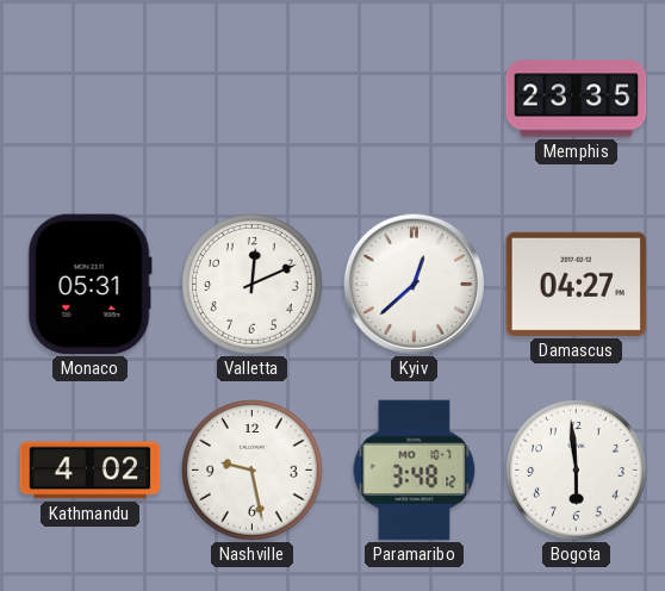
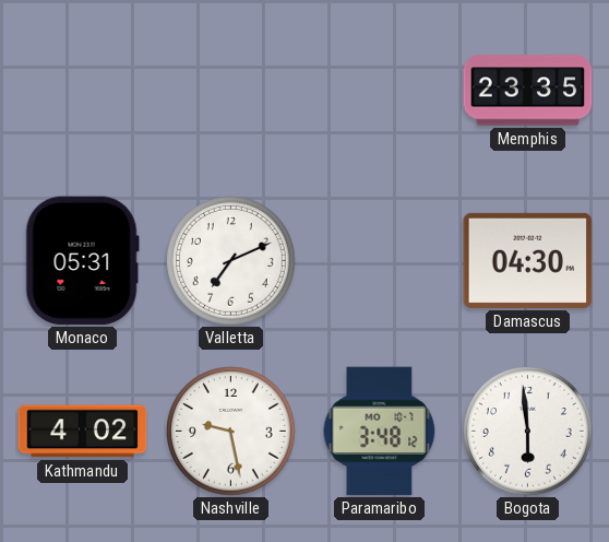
Valletta: 12:11 -> 7:11 (231, 261)
Kyiv: 12:38 -> none (414, 284)
Damascus: 04:27 -> 04:30 (528, 260)
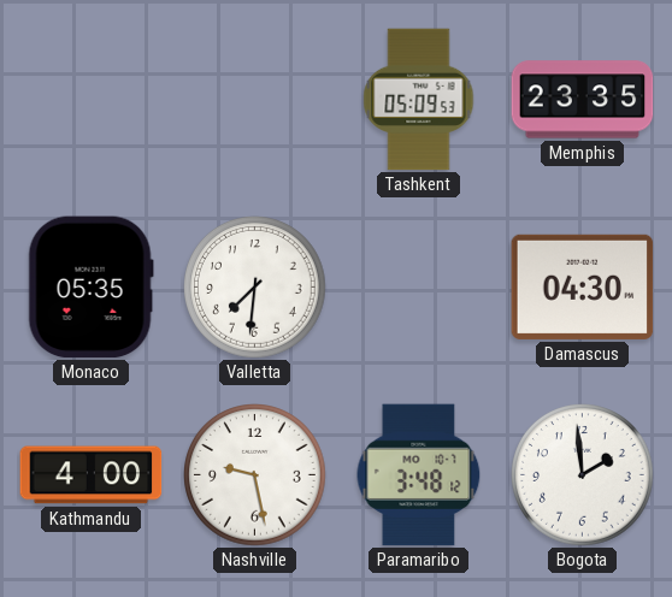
Tashkent: none -> 05:09 (419, 100)
Monaco: 05:31 -> 05:35 (90, 288)
Valletta: 7:11 -> 7:31 (255, 288)
Kathmandu: 4:02 -> 4:00 (92, 475)
Bogota: 5:59 -> 1:59 (583, 475)
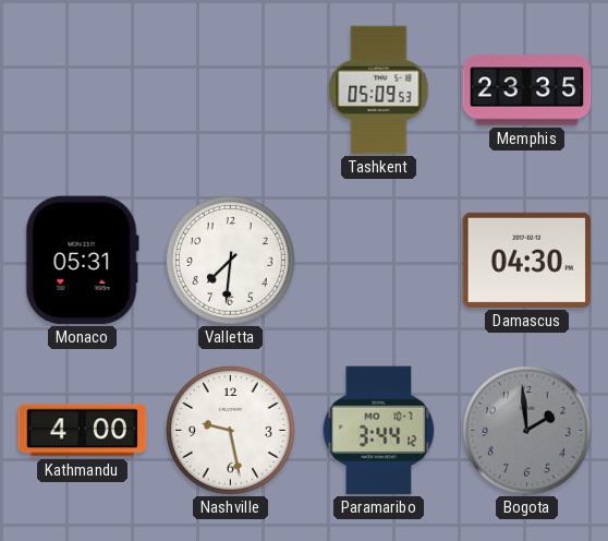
Monaco: 05:35 -> 05:31 (82, 261)
Paramaribo: 3:48 -> 3:44 (379, 431)
Bogota dial: white -> grey (527, 431)
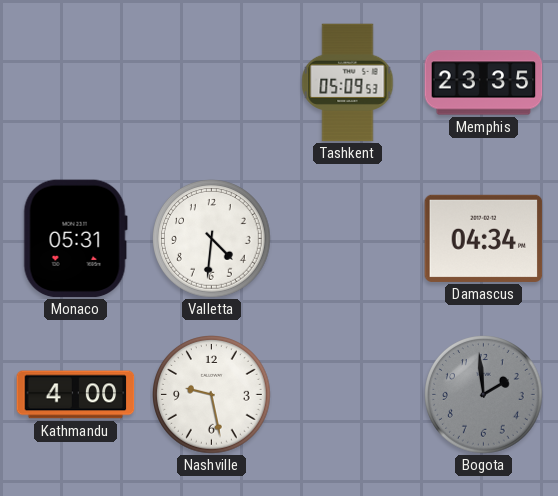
Valletta: 7:31 -> 4:31 (212, 239)
Damascus: 04:30 -> 04:34 (484, 238)
Paramaribo: 3:44 -> none (379, 431)
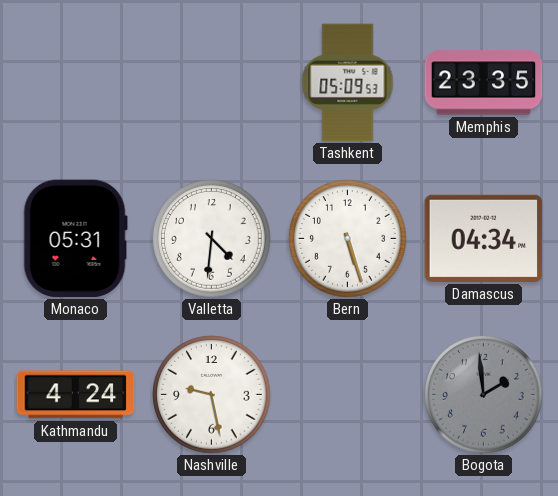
Bern: none -> 5:27 (348, 239)
Kathmandu: 4:00 -> 4:24 (76, 395)
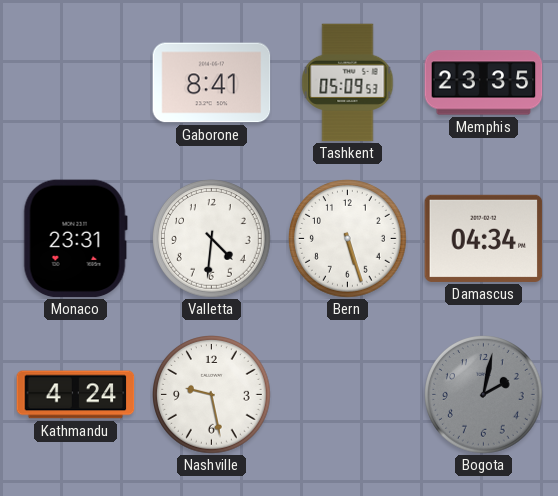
Gaborone: none -> 8:41 (212, 83)
Monaco: 05:31 -> 23:31 (75, 239)
Bogota: 1:59 -> 2:02 (484, 395)
